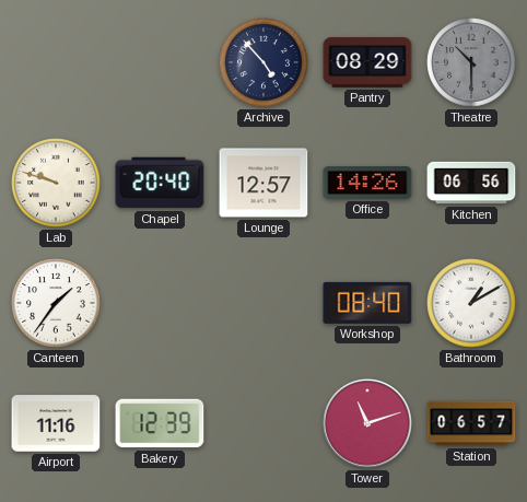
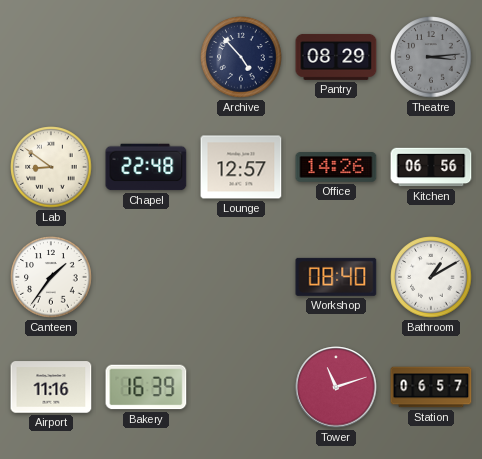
Theatre: 10:30 -> 3:14 (431, 57)
Lab: 9:48 -> 8:51 (51, 167)
Chapel: 20:40 -> 22:48 (146, 167)
Bakery: 12:39 -> 16:39 (146, 387)
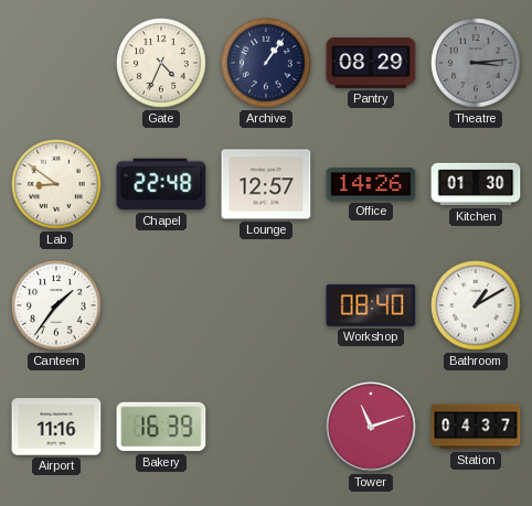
Gate: none -> 4:34 (161, 63)
Archive: 4:53 -> 1:06 (266, 63)
Kitchen: 06:56 -> 01:30 (476, 184)
Station: 06:57 -> 04:37 (476, 427)
